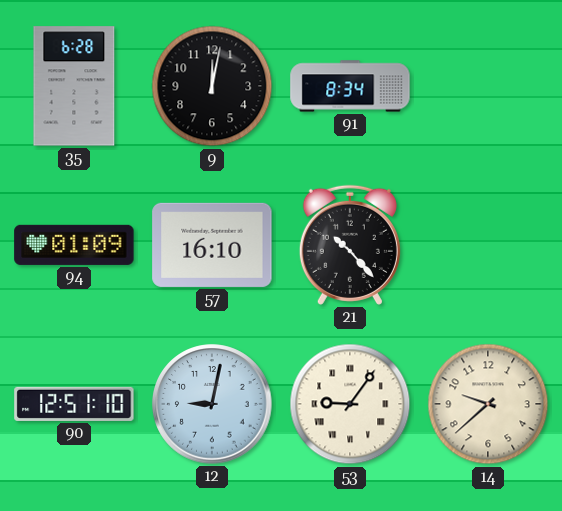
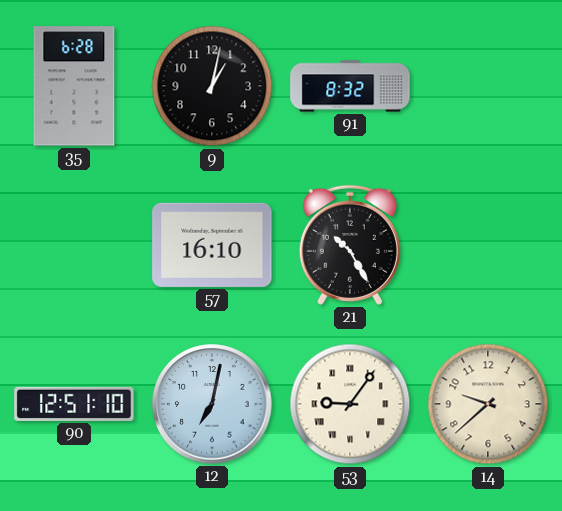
9: 12:02 -> 1:02 (212, 86)
91: 8:34 -> 8:32 (350, 86)
94: 01:09 -> none (74, 245)
21: 10:23 -> 10:25 (350, 245)
12: 9:02 -> 7:02 (212, 404)
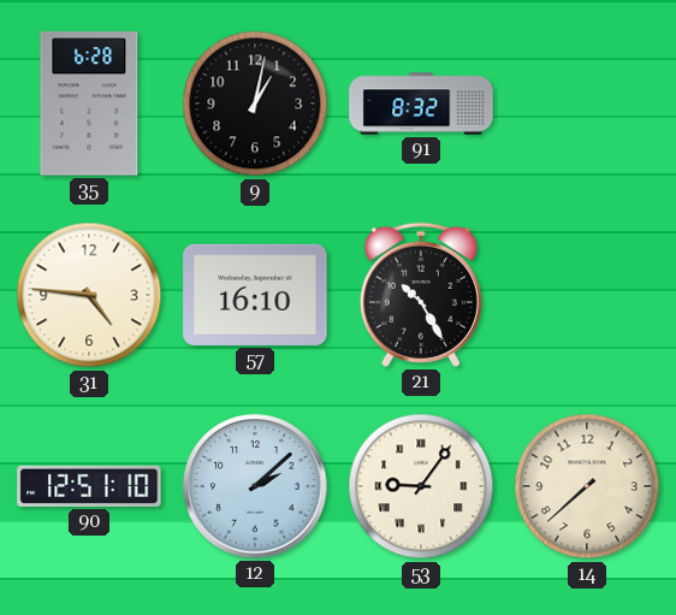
31: none -> 4:46 (89, 295)
12: 7:02 -> 2:08 (255, 486)
14: 9:38 -> 7:38 (587, 486)
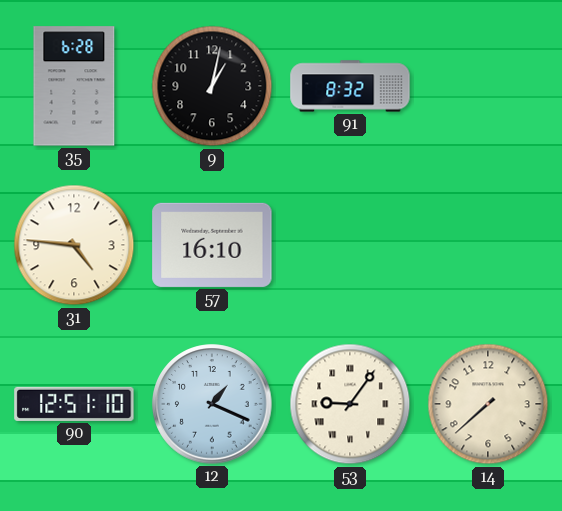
21: 10:25 -> none (421, 295)
12: 2:08 -> 1:19 (212, 404)
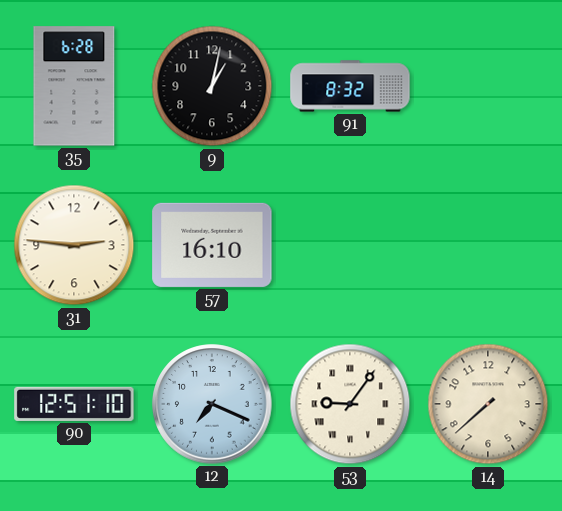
31: 4:46 -> 2:46 (74, 245)
12: 1:19 -> 7:19 (212, 404)
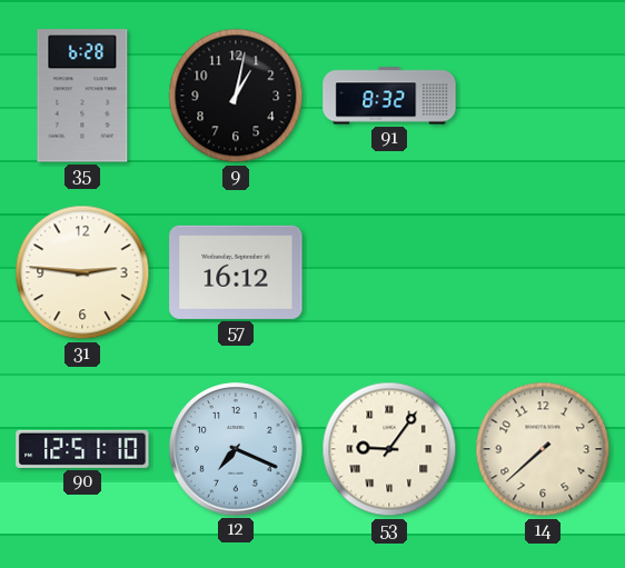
57: 16:10 -> 16:12 (236, 272)
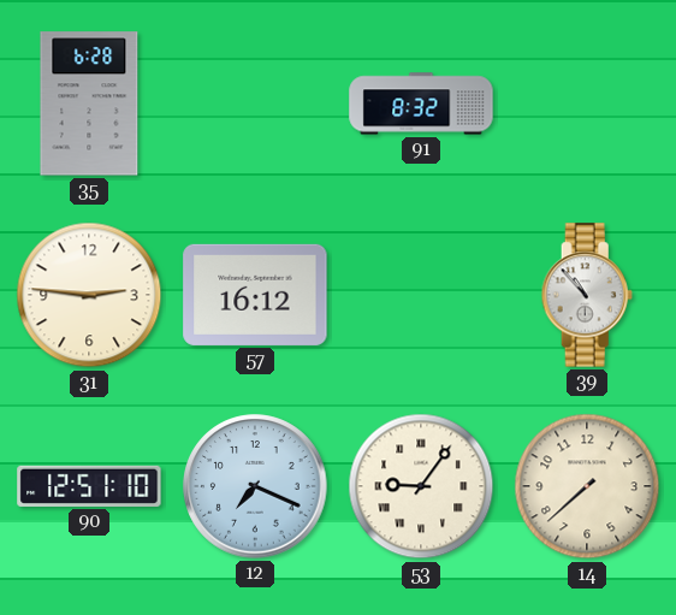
9: 1:02 -> none (236, 96)
39: none -> 10:53 (587, 295)
